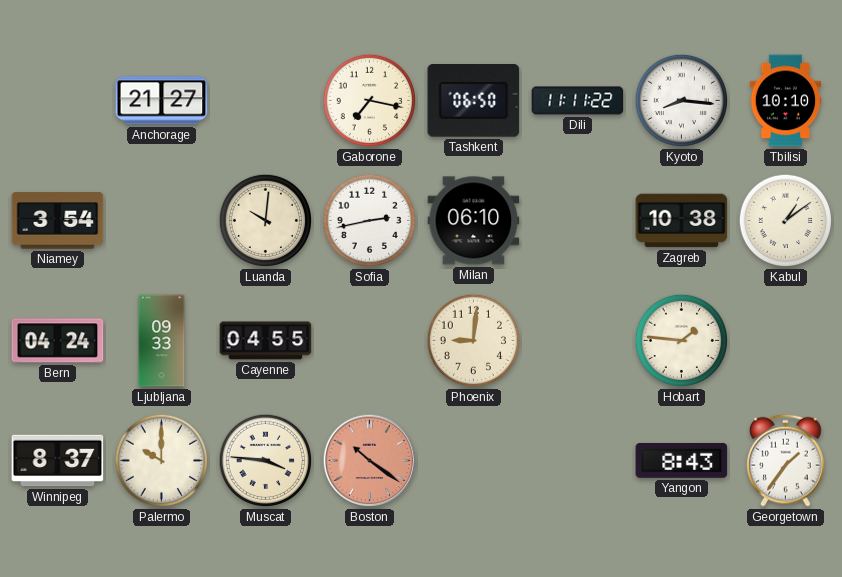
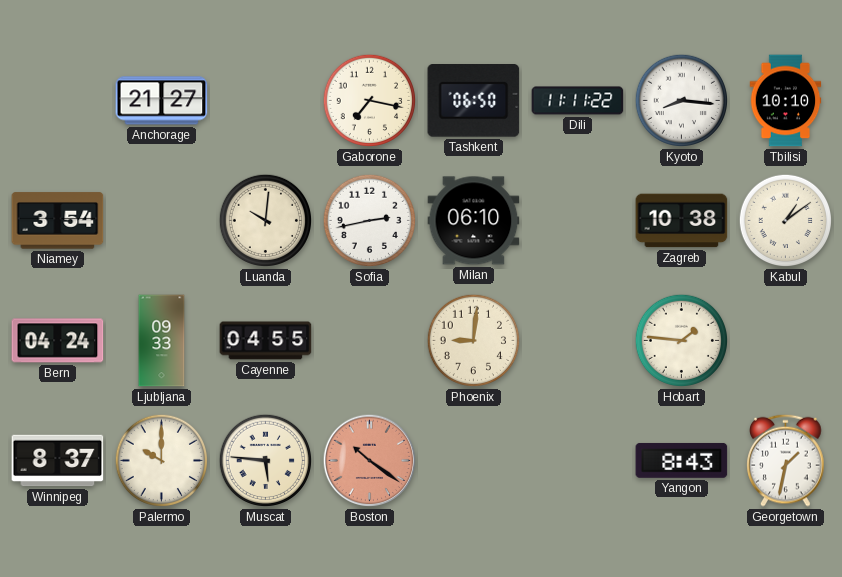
Muscat: 3:46 -> 5:46 (266, 461)
Georgetown: 1:36 -> 1:32 (786, 460)
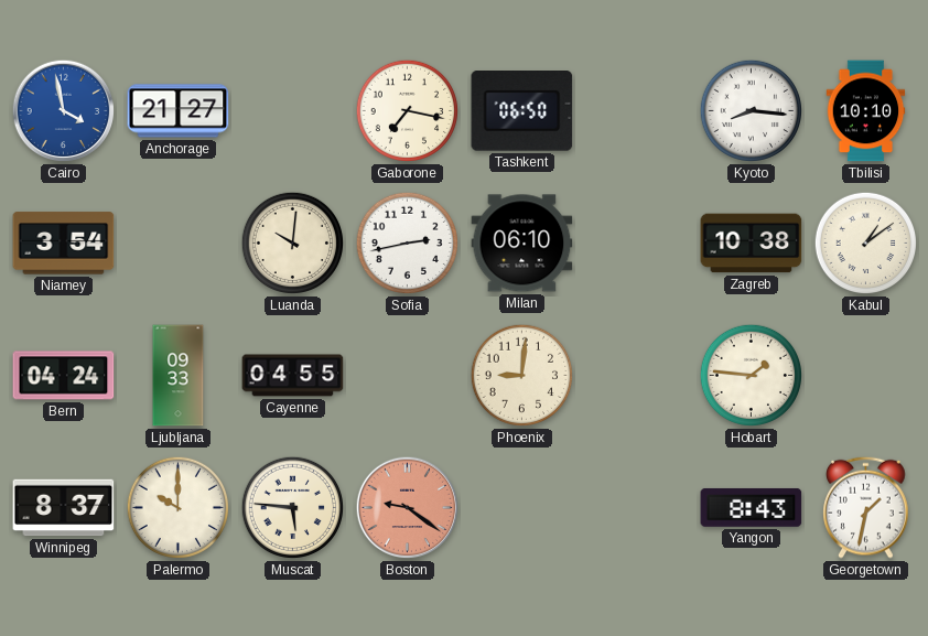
Cairo: none -> 3:58 (64, 111)
Dili: 11:11 -> none (578, 101)
Boston: 10:21 -> 9:21 (408, 508)
